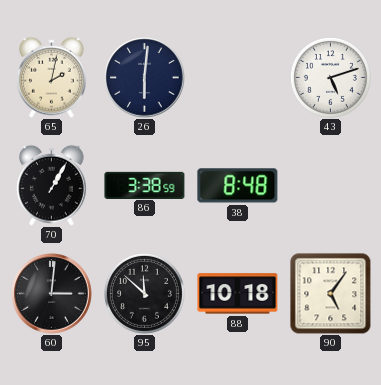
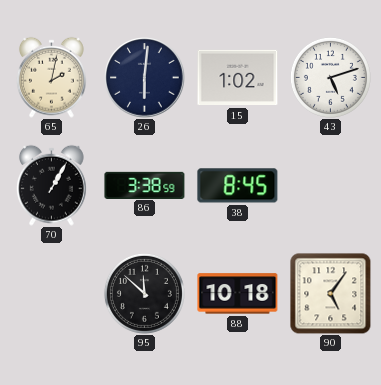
15: none -> 1:02 (238, 78)
38: 8:48 -> 8:45 (238, 186)
60: 3:01 -> none (52, 294)
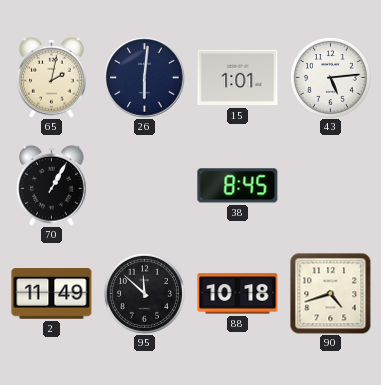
15: 1:02 -> 1:01 (238, 78)
43: 5:12 -> 5:14 (330, 77)
86: 3:38 -> none (145, 185)
2: none -> 11:49 (52, 294)
90: 5:06 -> 4:42 (331, 294)
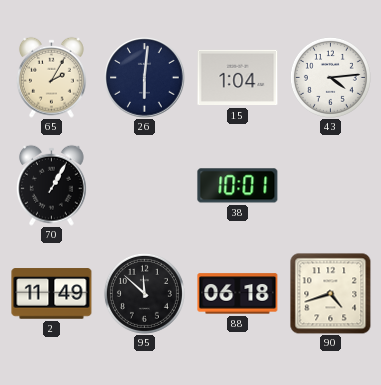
65: 2:02 -> 2:05 (52, 77)
15: 1:01 -> 1:04 (238, 78)
43: 5:14 -> 4:14 (330, 77)
38: 8:45 -> 10:01 (238, 186)
88: 10:18 -> 06:18 (238, 294)
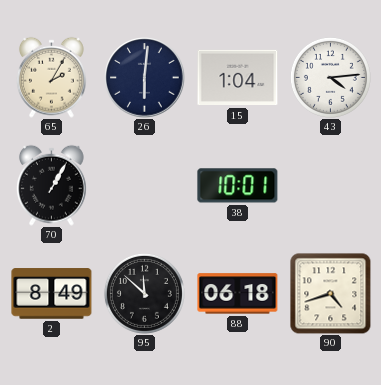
2: 11:49 -> 8:49 (52, 294)
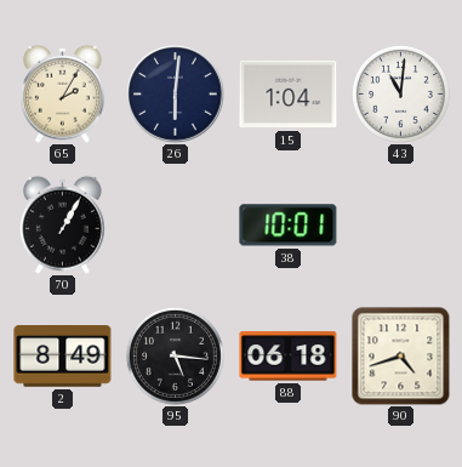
43: 4:14 -> 11:01 (400, 93)
95: 11:52 -> 5:16 (175, 355)
